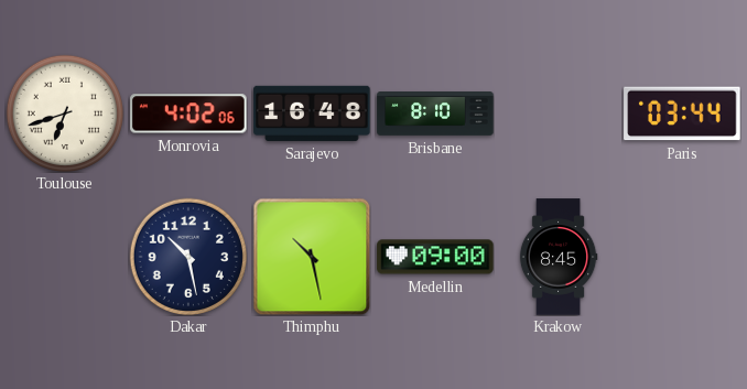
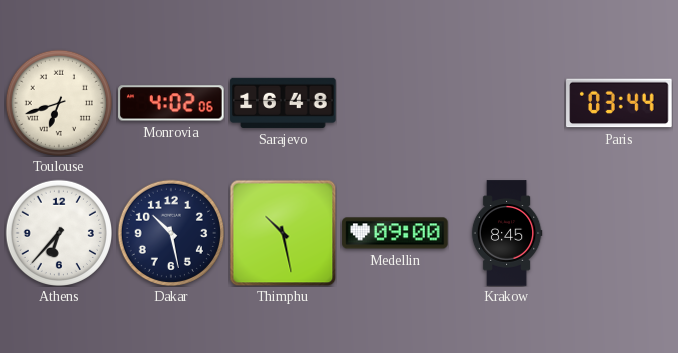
Brisbane: 8:10 -> none (435, 115)
Athens: none -> 6:37 (58, 232)
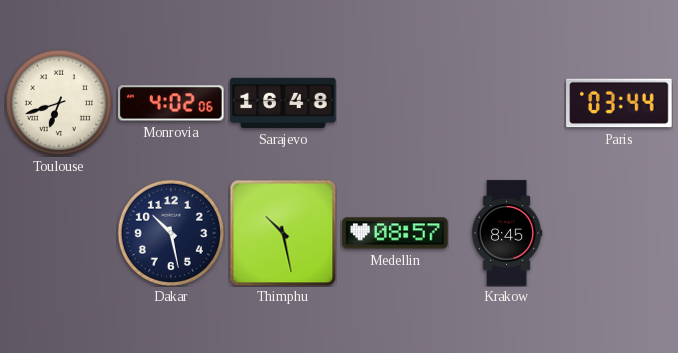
Athens: 6:37 -> none (58, 232)
Medellin: 09:00 -> 08:57 (395, 233)
